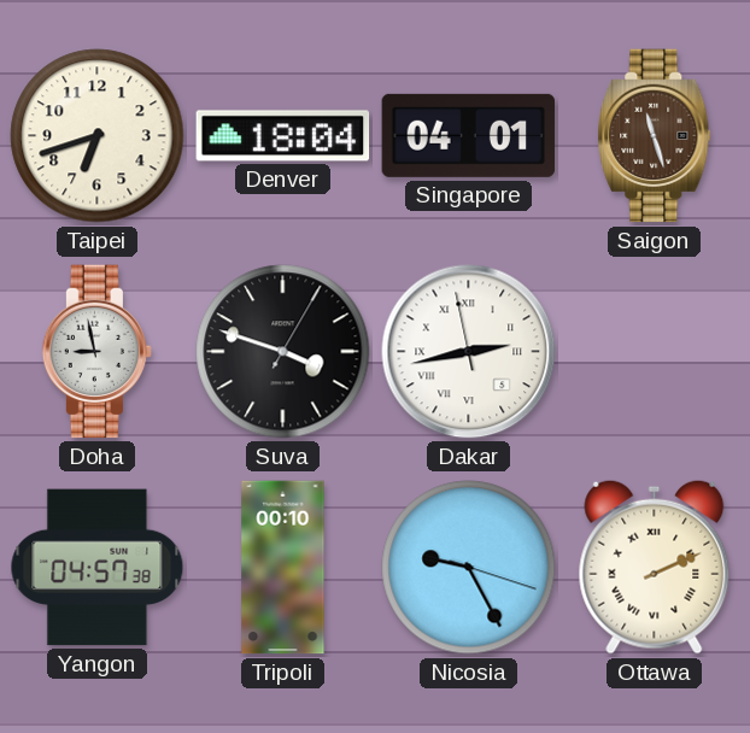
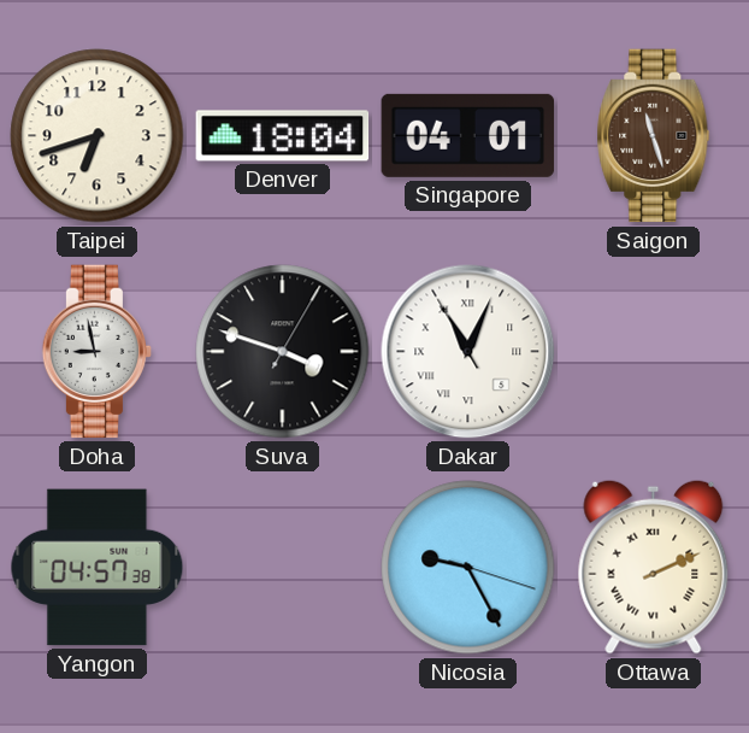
Dakar: 2:42 -> 11:03 (468, 352)
Tripoli: 00:10 -> none (283, 568)
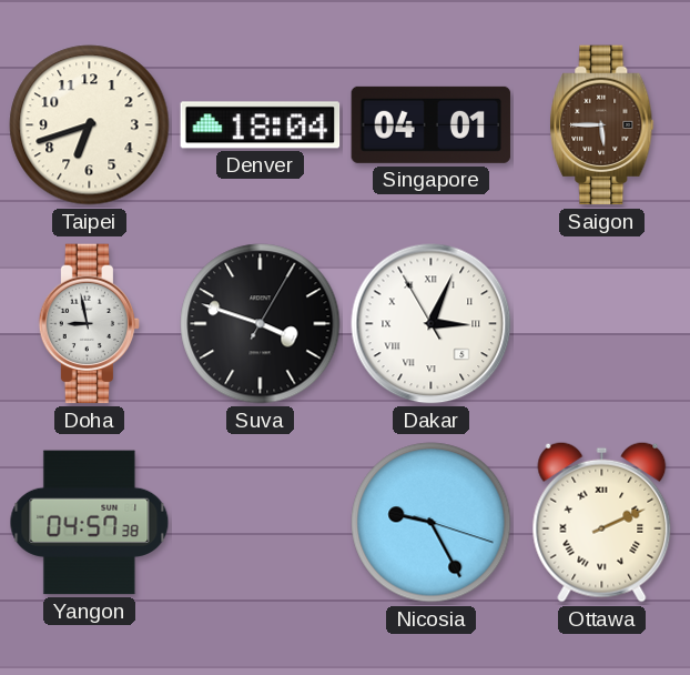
Saigon: 11:27 -> 5:45 (602, 125)
Dakar: 11:03 -> 3:03 (432, 324)
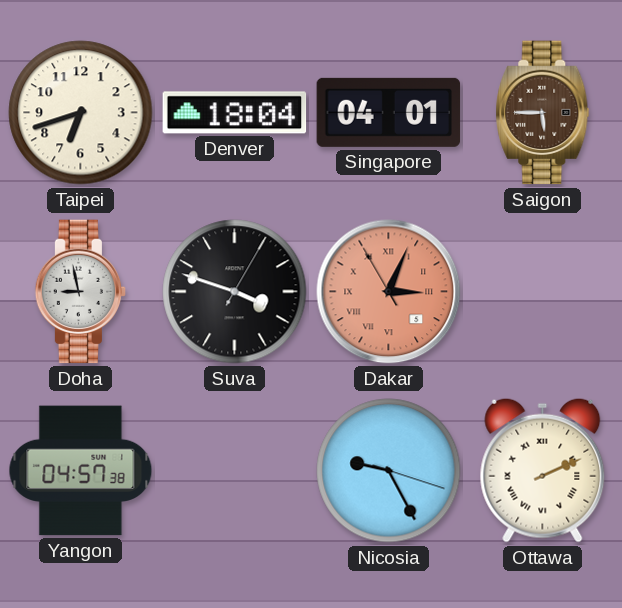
Dakar dial: white -> salmon (389, 292)
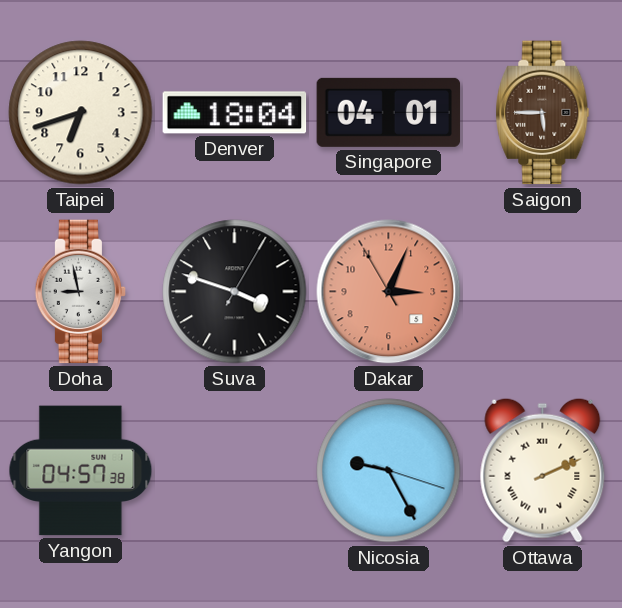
Dakar numerals: Roman -> Arabic (389, 292)
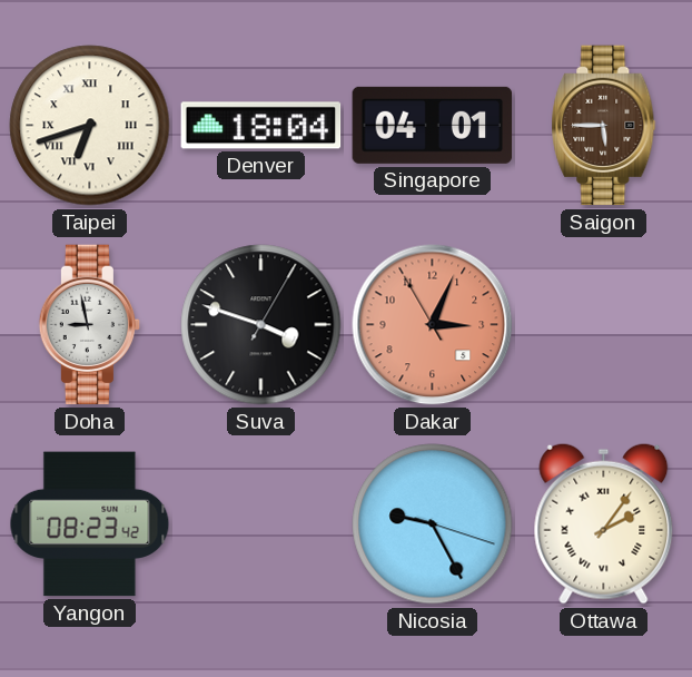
Taipei numerals: Arabic -> Roman (90, 126)
Yangon: 04:57 -> 08:23 (90, 524)
Ottawa: 2:11 -> 2:06 (604, 523)
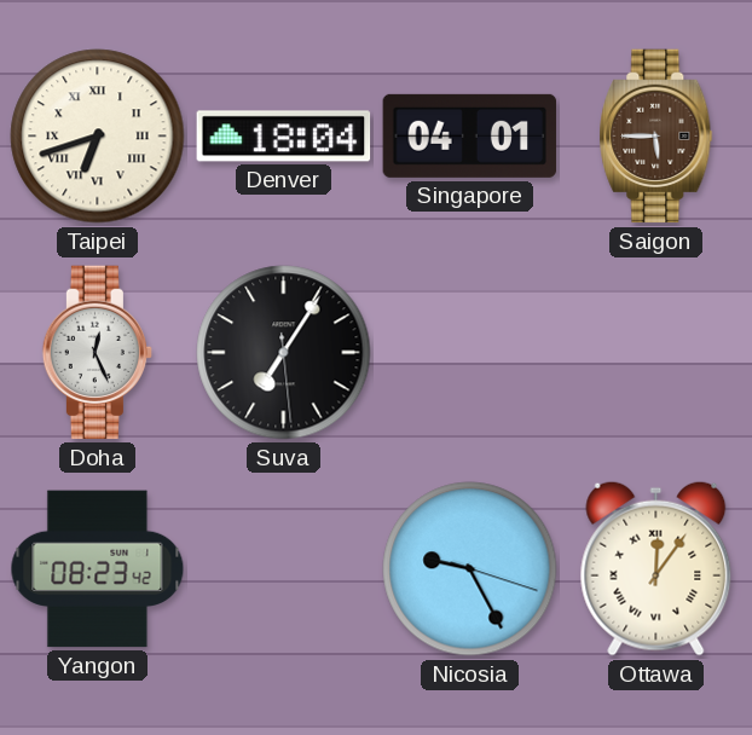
Doha: 8:58 -> 12:26 (98, 353)
Suva: 3:48 -> 7:05 (284, 353)
Dakar: 3:03 -> none (433, 325)
Ottawa: 2:06 -> 12:06 (656, 568)
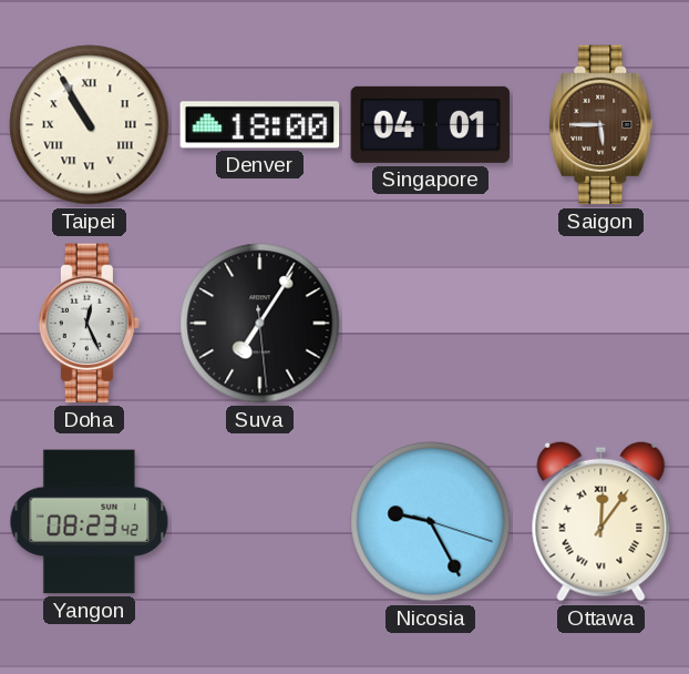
Taipei: 6:42 -> 10:55 (90, 125)
Denver: 18:04 -> 18:00 (260, 125)
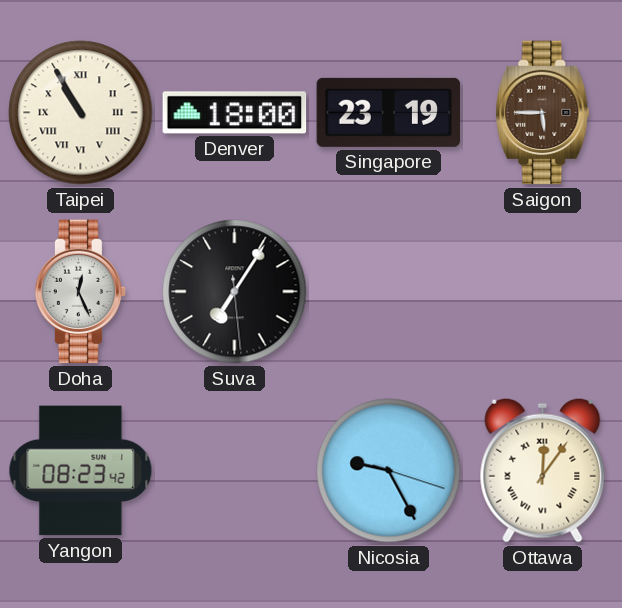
Singapore: 04:01 -> 23:19 (389, 112)
